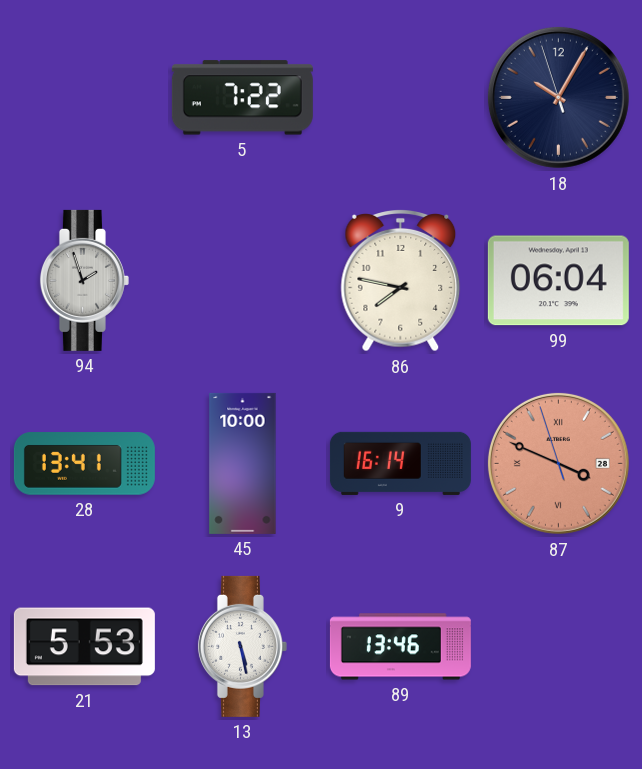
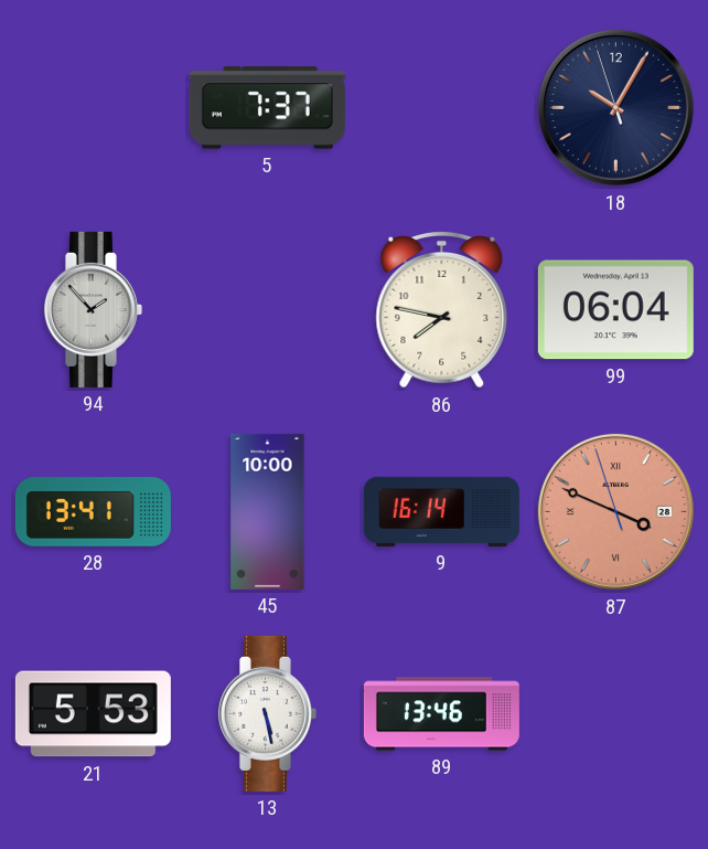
5: 7:22 -> 7:37 (267, 108)
94: 1:57 -> 1:53 (93, 309)
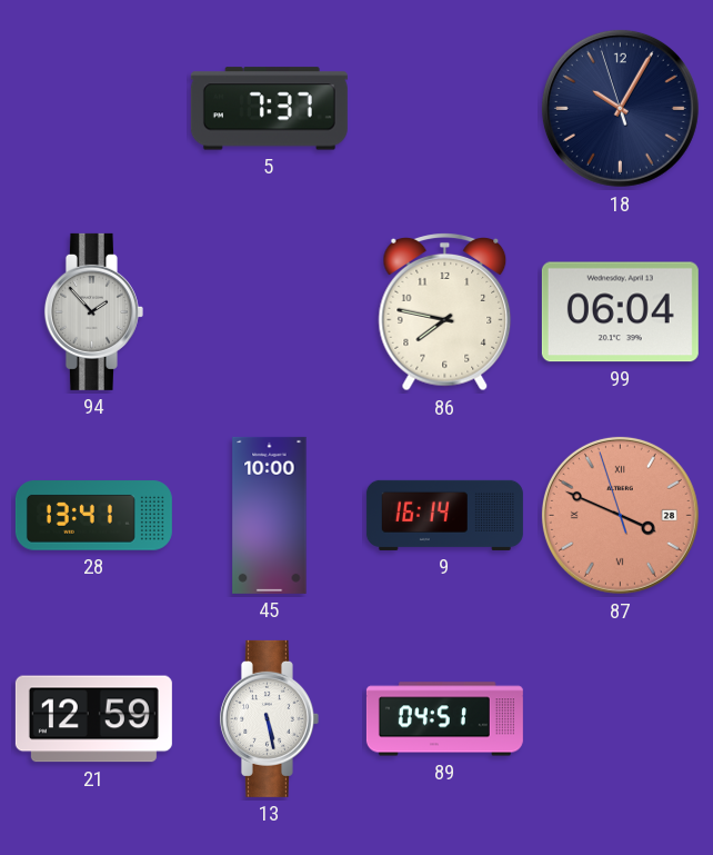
21: 5:53 -> 12:59 (93, 719)
89: 13:46 -> 04:51 (444, 719)
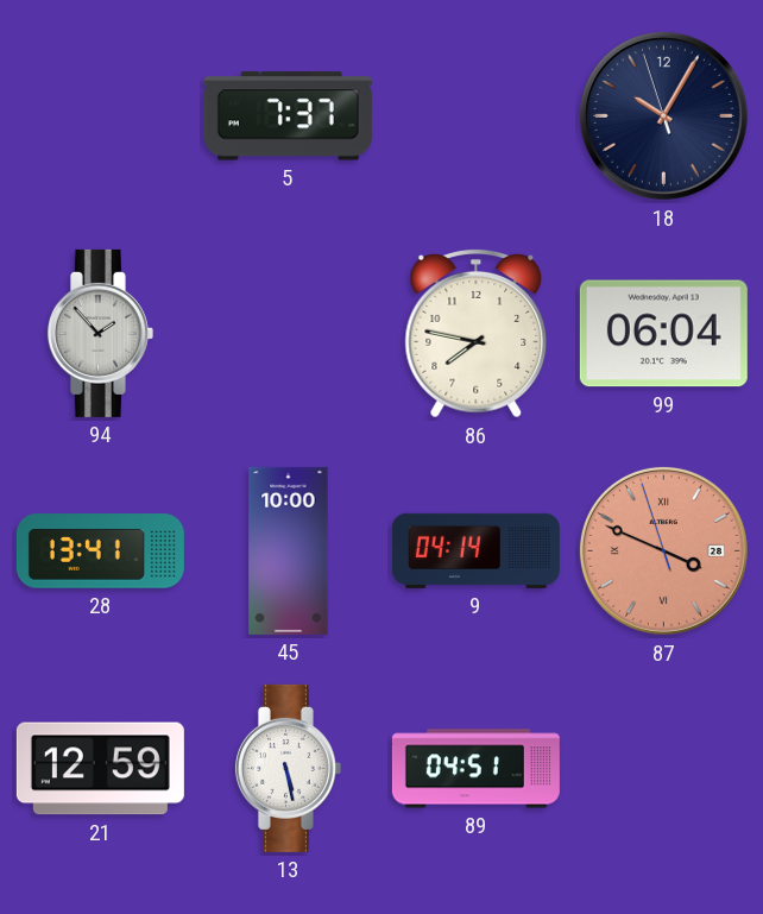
9: 16:14 -> 04:14 (475, 550)
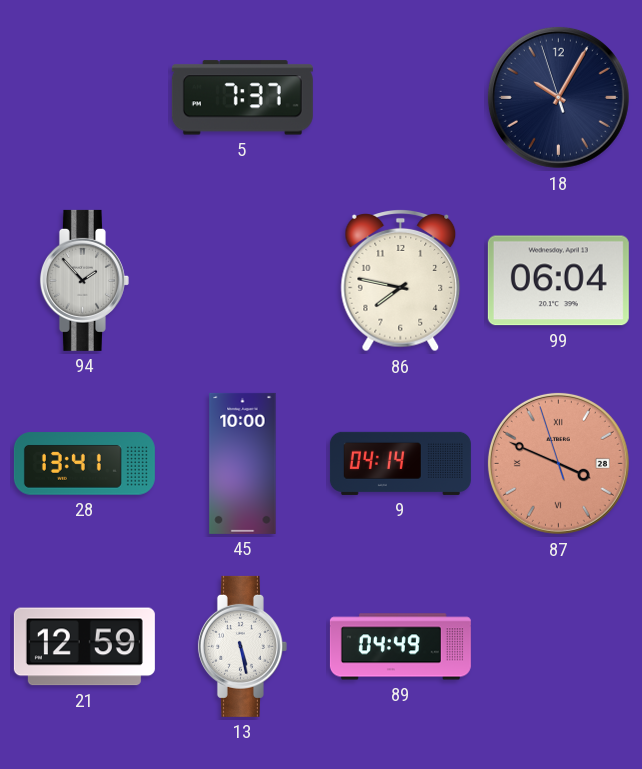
89: 04:51 -> 04:49 (400, 647)
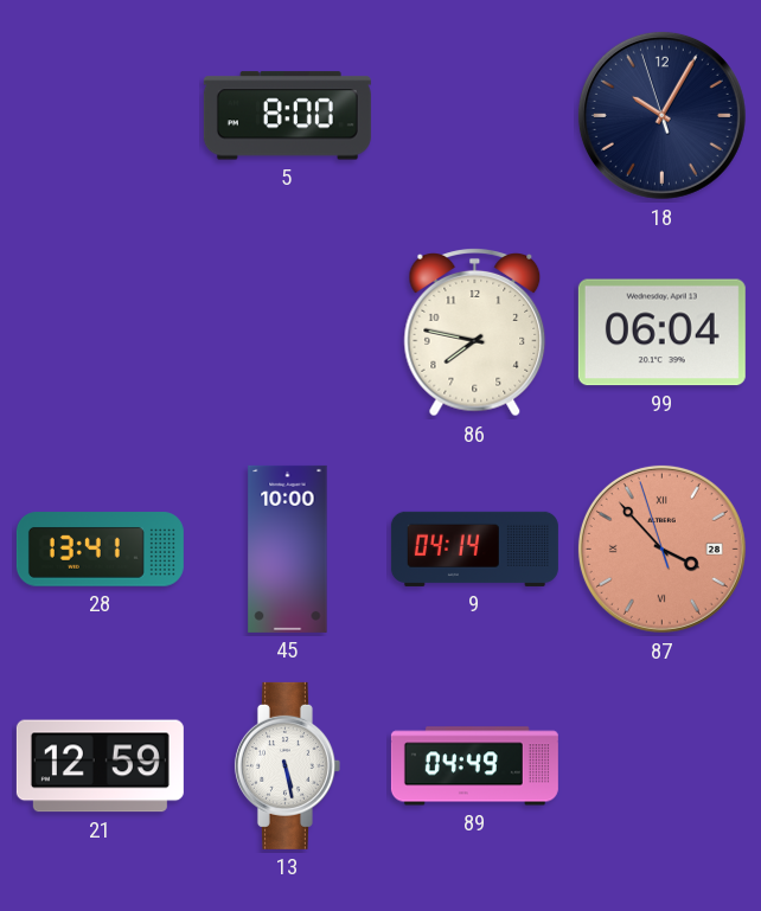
5: 7:37 -> 8:00 (287, 116)
94: 1:53 -> none (84, 280)
87: 3:48 -> 3:52 (661, 548)
